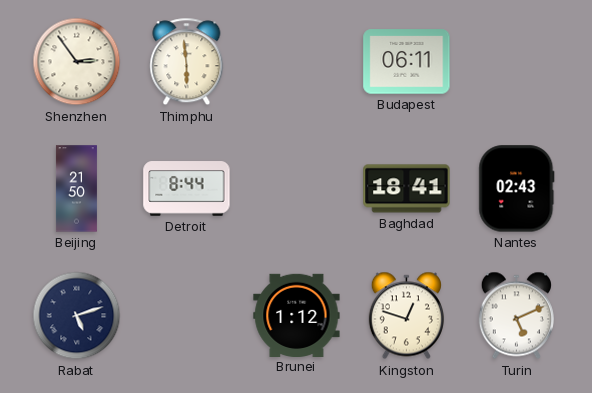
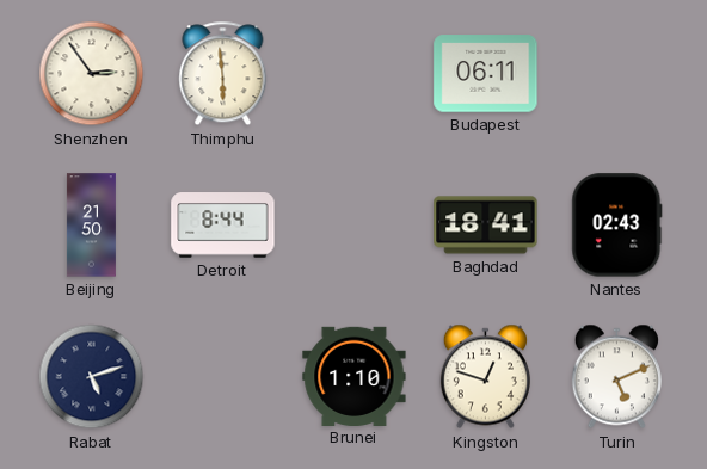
Brunei: 1:12 -> 1:10 (355, 376)
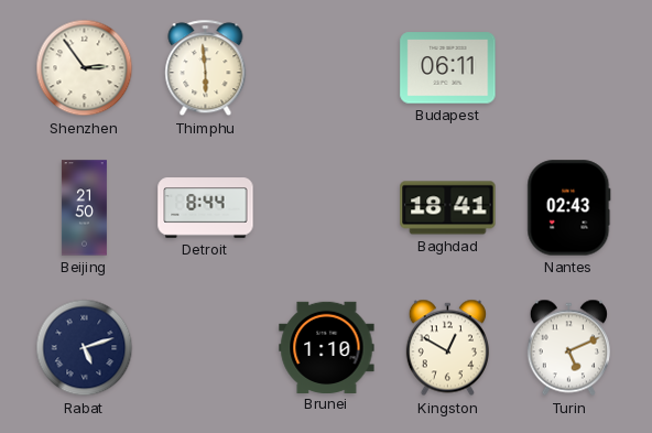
Kingston: 12:48 -> 12:50 (447, 348)
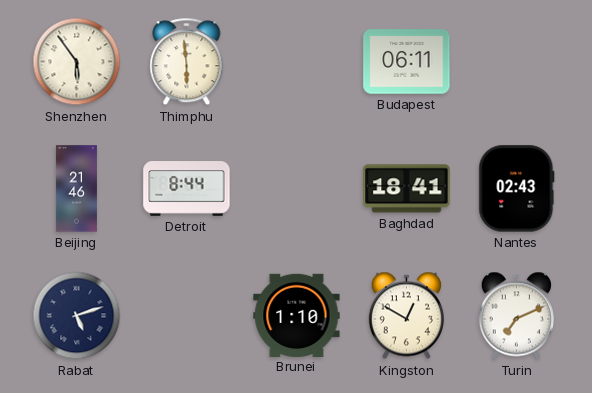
Shenzhen: 2:54 -> 5:54 (77, 62)
Beijing: 21:50 -> 21:46 (76, 189)
Turin: 5:11 -> 7:11 (516, 316)
